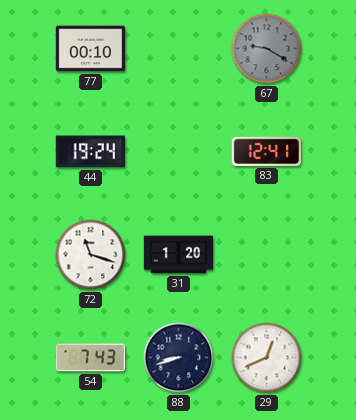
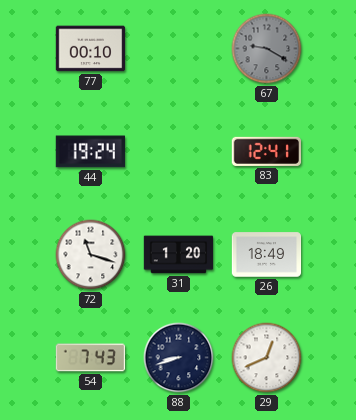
26: none -> 18:49 (267, 255)
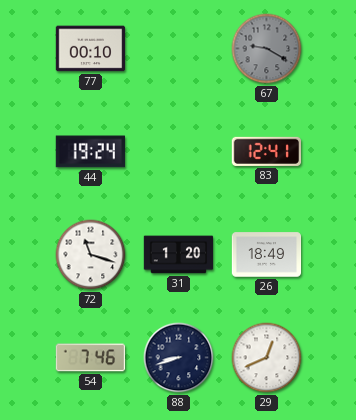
54: 7:43 -> 7:46 (91, 358)
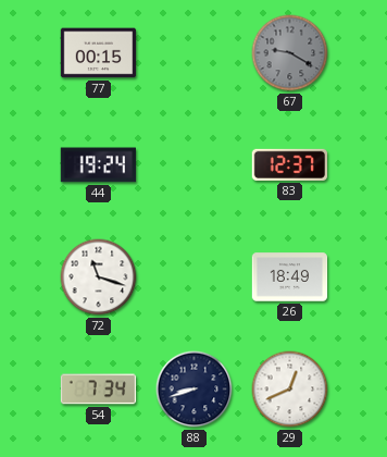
77: 00:10 -> 00:15 (99, 53)
83: 12:41 -> 12:37 (289, 164)
31: 1:20 -> none (179, 255)
54: 7:46 -> 7:34 (99, 390)
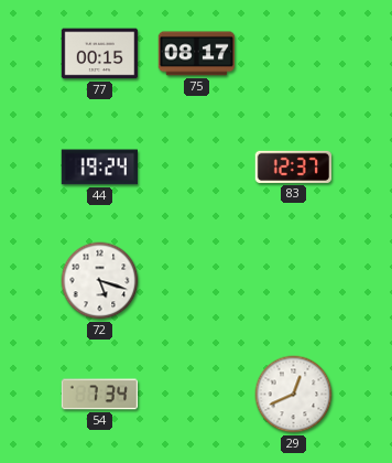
75: none -> 08:17 (197, 54)
67: 9:20 -> none (290, 53)
72: 11:18 -> 5:18 (100, 281)
26: 18:49 -> none (290, 277)
88: 8:42 -> none (195, 390)
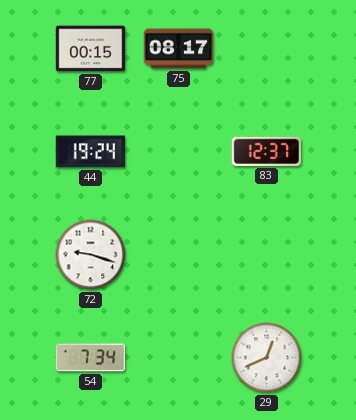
72: 5:18 -> 9:18 (91, 255)
